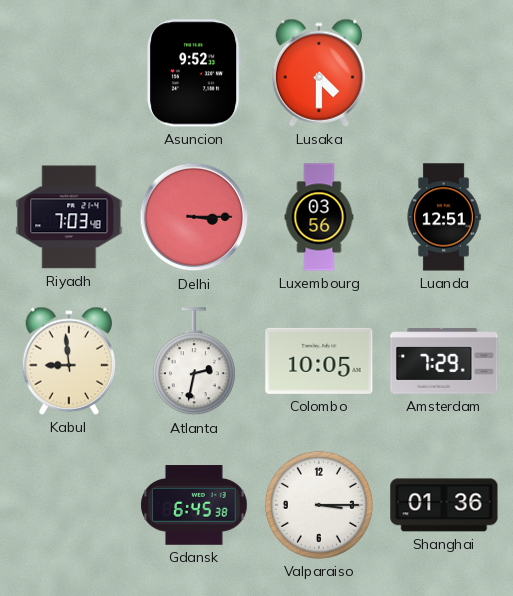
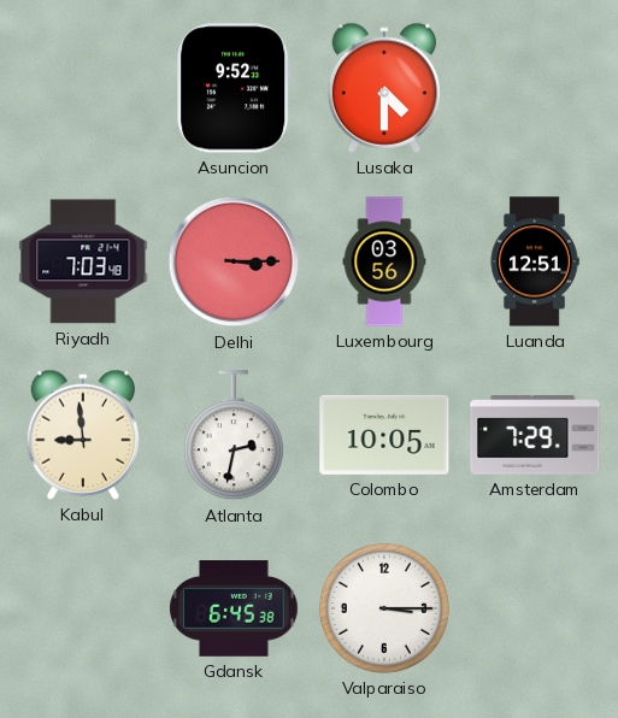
Shanghai: 01:36 -> none (444, 505)
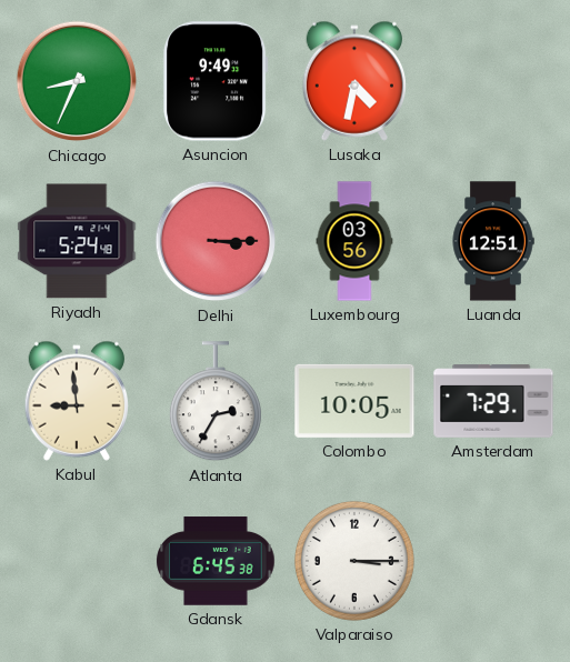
Chicago: none -> 8:34 (77, 81)
Asuncion: 9:52 -> 9:49 (217, 81)
Lusaka: 4:30 -> 4:32 (353, 81)
Riyadh: 7:03 -> 5:24 (77, 241)
Atlanta: 2:32 -> 2:35 (216, 402)
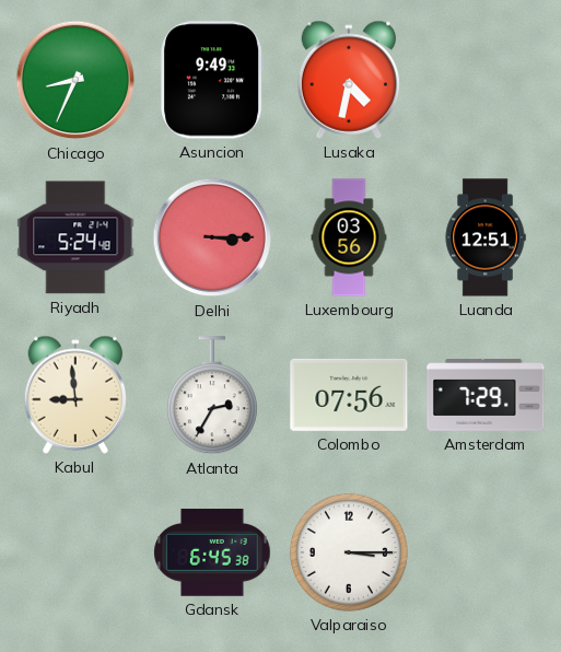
Colombo: 10:05 -> 07:56 (349, 395)
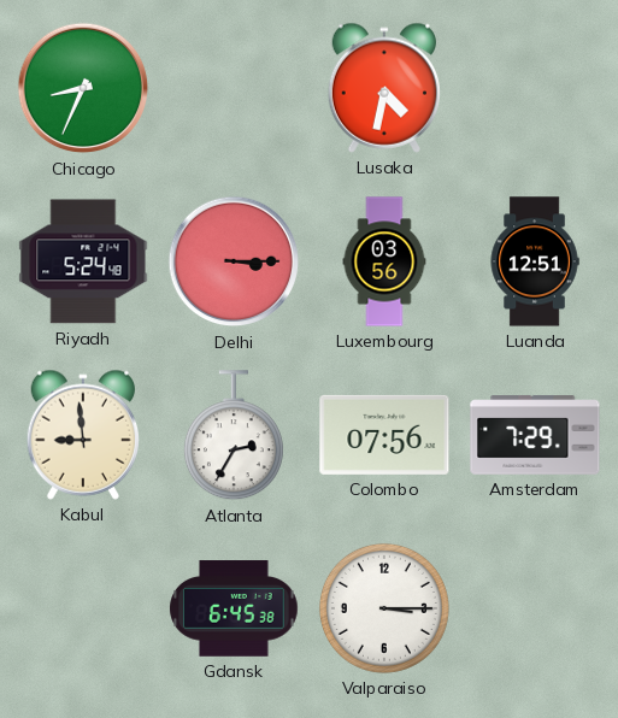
Asuncion: 9:49 -> none (213, 80)
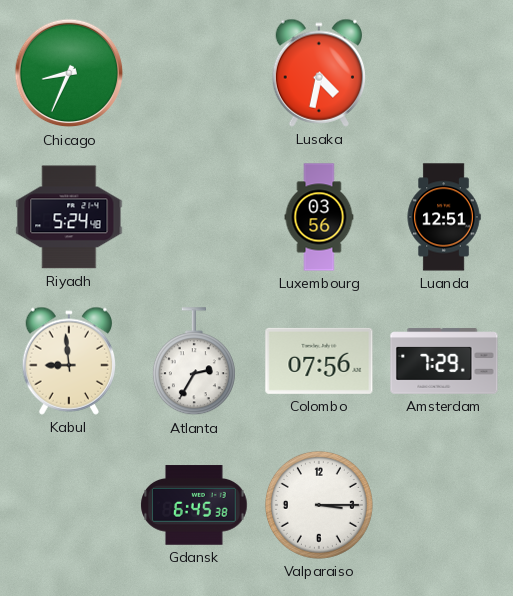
Delhi: 3:15 -> none (234, 261)
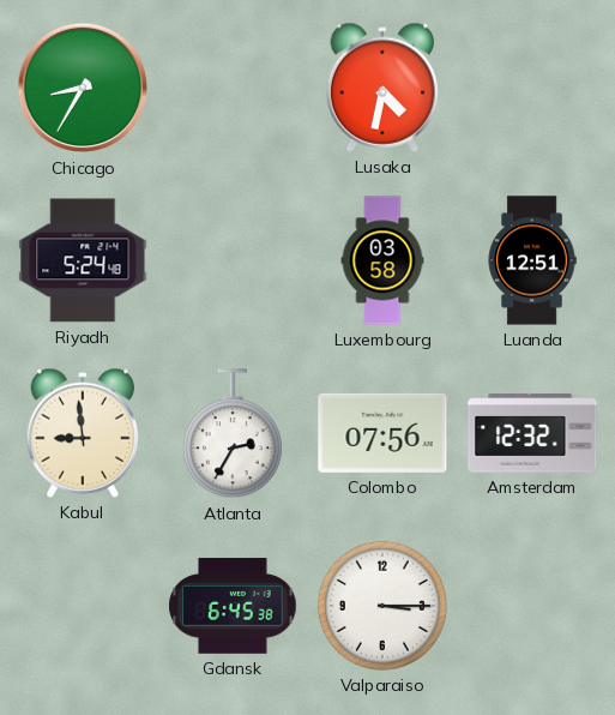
Chicago: 8:34 -> 8:35 (83, 88)
Luxembourg: 03:56 -> 03:58 (382, 260)
Amsterdam: 7:29 -> 12:32 (532, 433)
